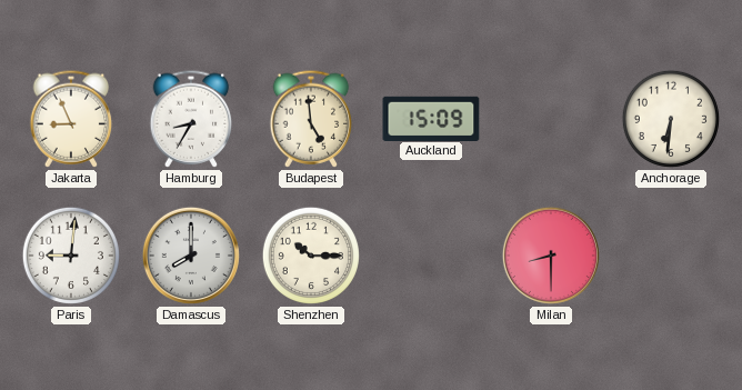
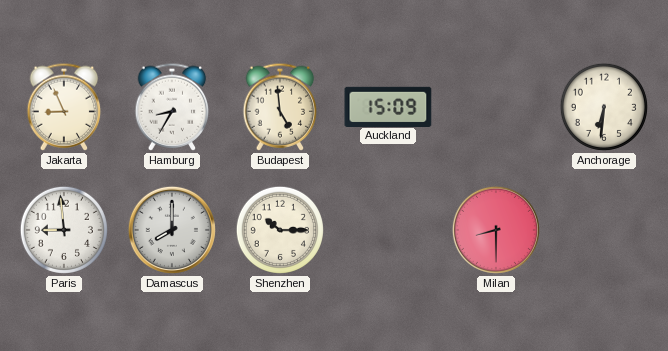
Paris: 9:01 -> 8:59 (64, 230)
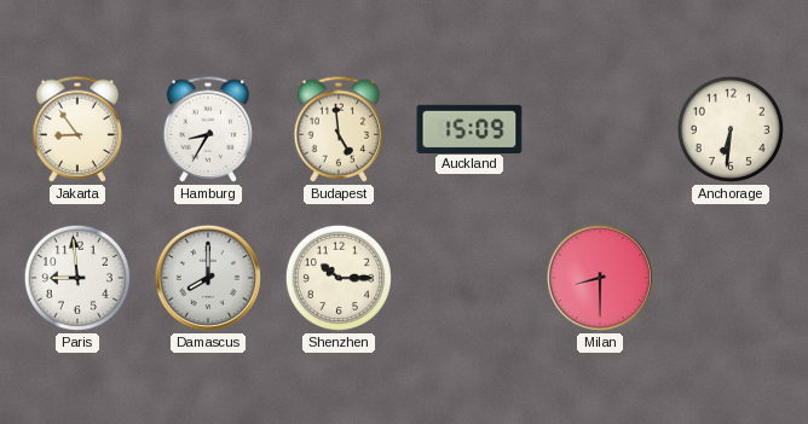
Jakarta: 8:56 -> 8:54 (77, 129)
